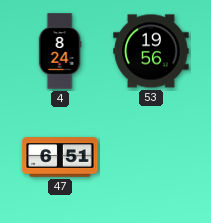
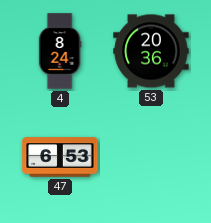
53: 19:56 -> 20:36 (151, 51)
47: 6:51 -> 6:53 (60, 157)
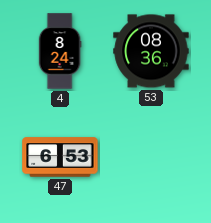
53: 20:36 -> 08:36 (151, 51)
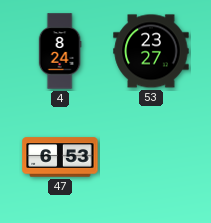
53: 08:36 -> 23:27 (151, 51)
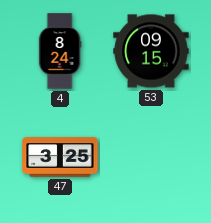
53: 23:27 -> 09:15 (151, 51)
47: 6:53 -> 3:25 (60, 157)
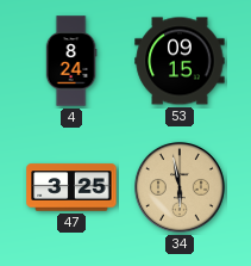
34: none -> 5:58 (180, 187)
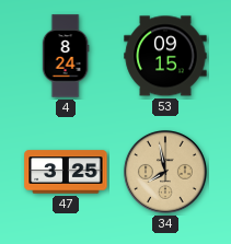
34: 5:58 -> 7:58 (165, 172)
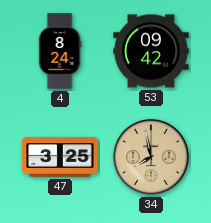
53: 09:15 -> 09:42 (151, 51)
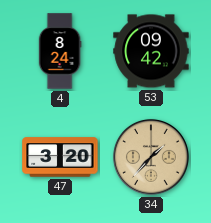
47: 3:25 -> 3:20 (60, 157)
34: 7:58 -> 1:37 (151, 157)
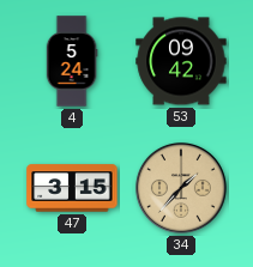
4: 8:24 -> 5:24 (72, 61)
47: 3:20 -> 3:15 (72, 188)
